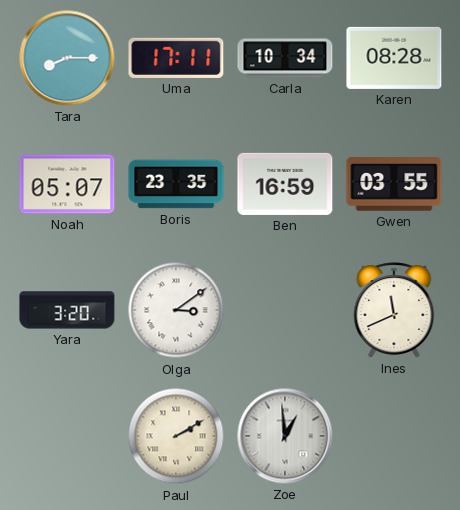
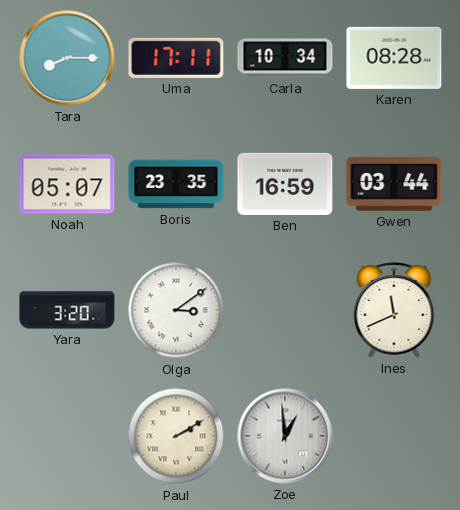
Gwen: 03:55 -> 03:44 (394, 184)
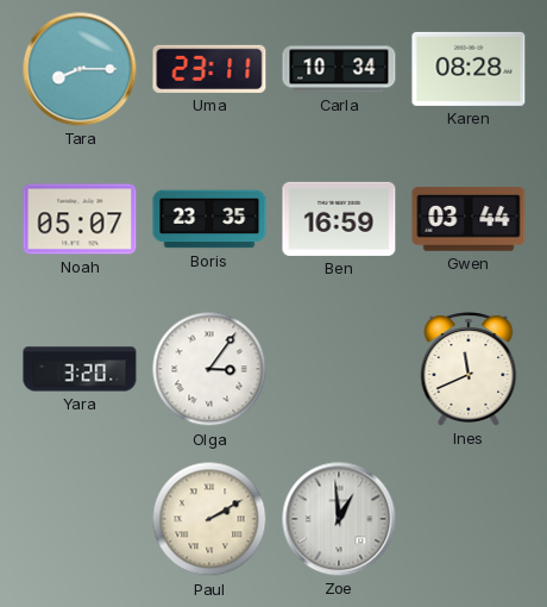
Uma: 17:11 -> 23:11 (209, 69)
Olga: 3:09 -> 3:06 (209, 369)
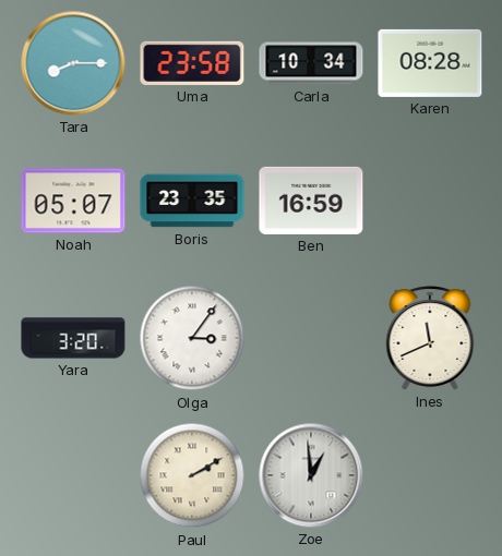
Uma: 23:11 -> 23:58 (192, 63)
Gwen: 03:44 -> none (469, 219)
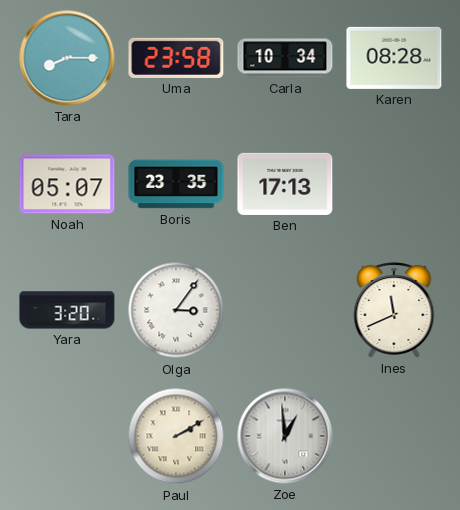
Ben: 16:59 -> 17:13 (285, 184)
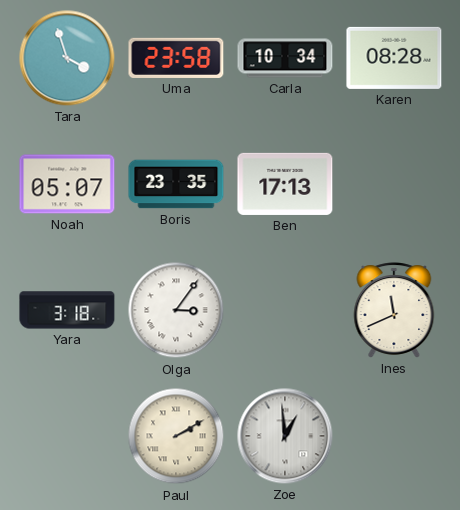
Tara: 8:15 -> 3:57 (67, 58)
Yara: 3:20 -> 3:18 (67, 310)
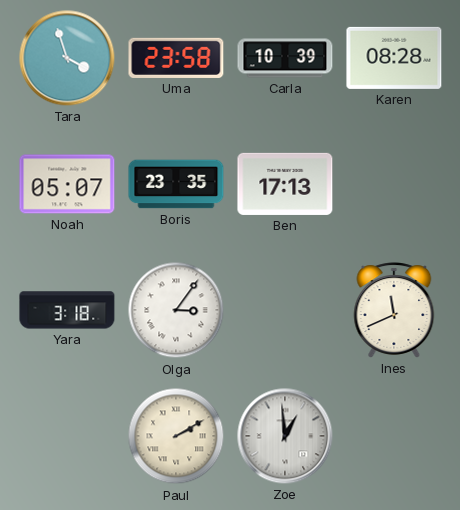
Carla: 10:34 -> 10:39 (285, 58)
